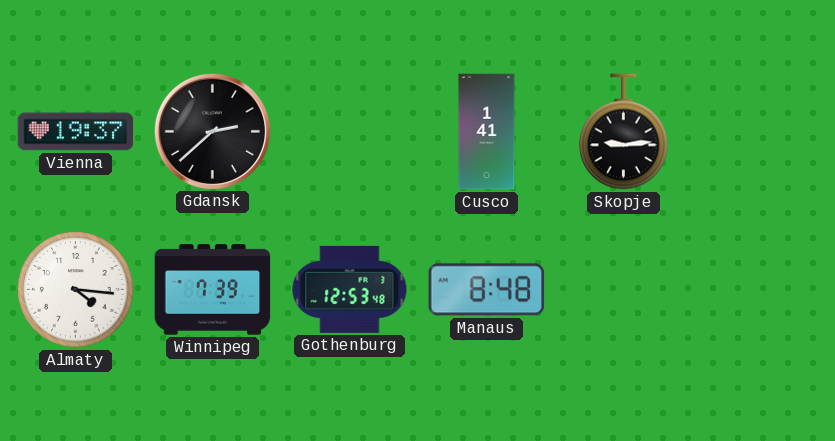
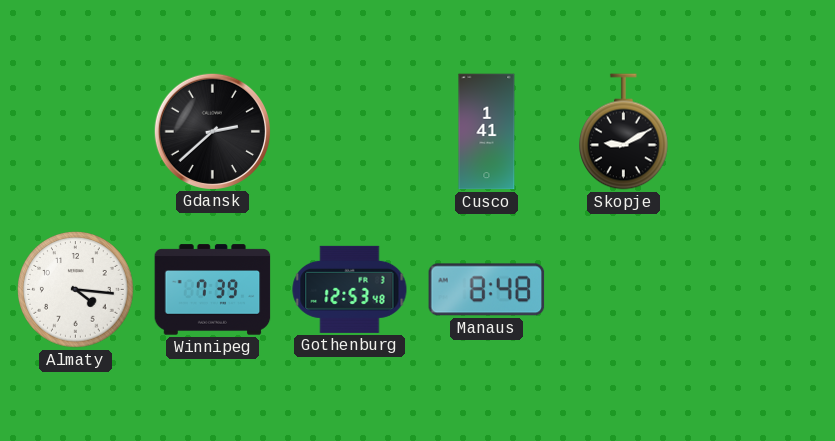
Vienna: 19:37 -> none (76, 132)
Skopje: 9:14 -> 9:10 (624, 132)
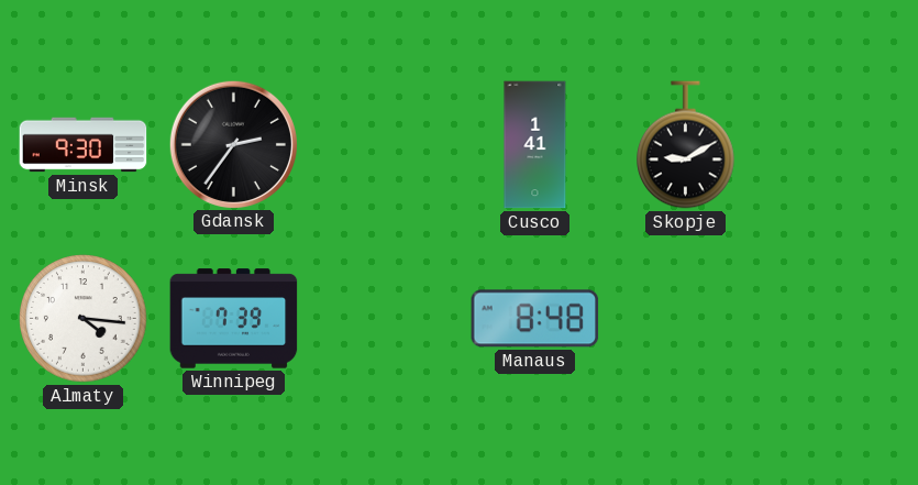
Minsk: none -> 9:30 (84, 145)
Gdansk: 2:38 -> 2:36 (233, 144)
Gothenburg: 12:53 -> none (350, 289)
